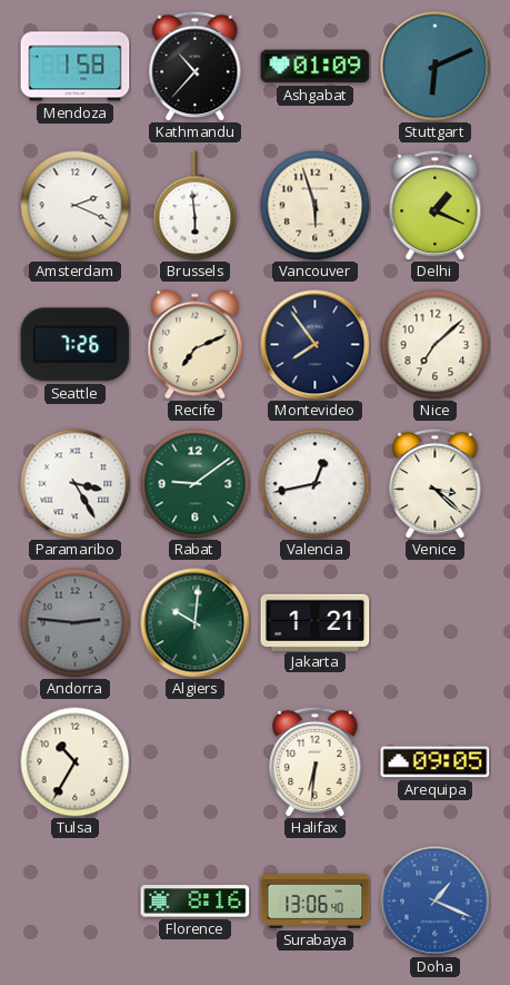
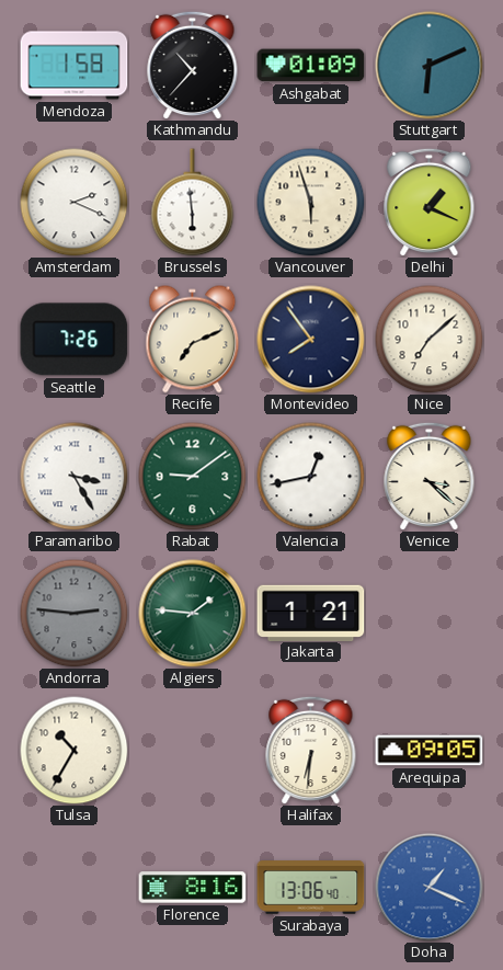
Algiers: 10:01 -> 1:46 (193, 614)
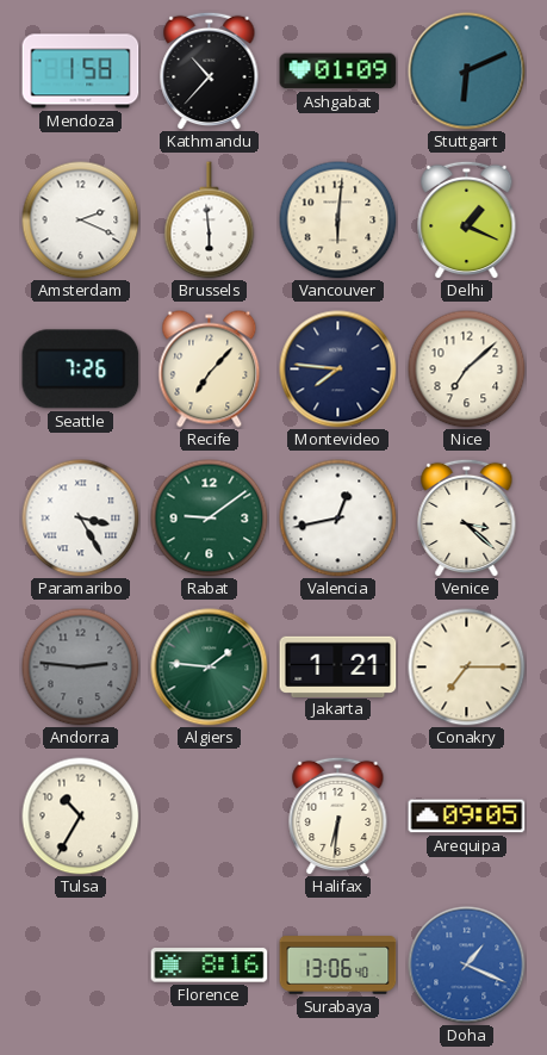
Vancouver: 5:57 -> 6:01 (338, 221)
Recife: 7:11 -> 7:07 (210, 370)
Montevideo: 7:54 -> 7:46 (338, 370)
Conakry: none -> 7:15 (467, 668)
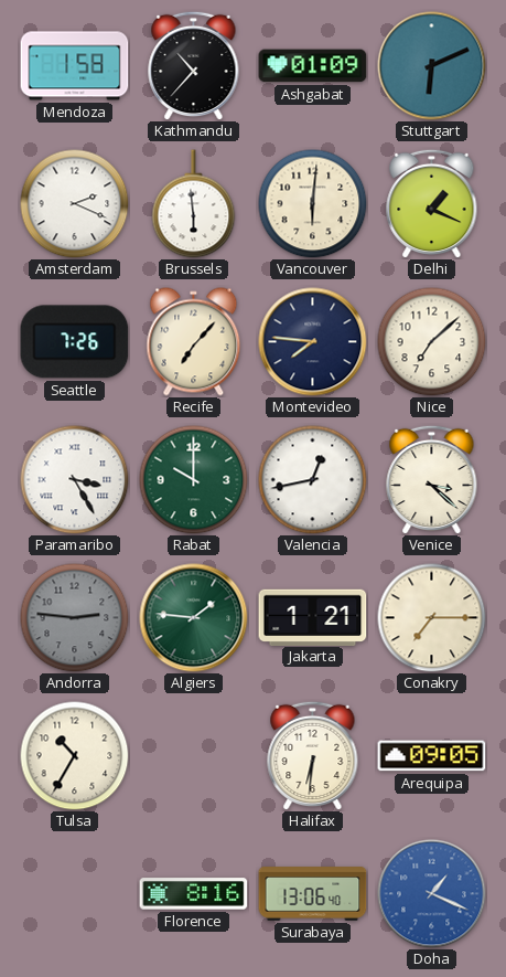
Rabat: 9:09 -> 10:00 (194, 480)
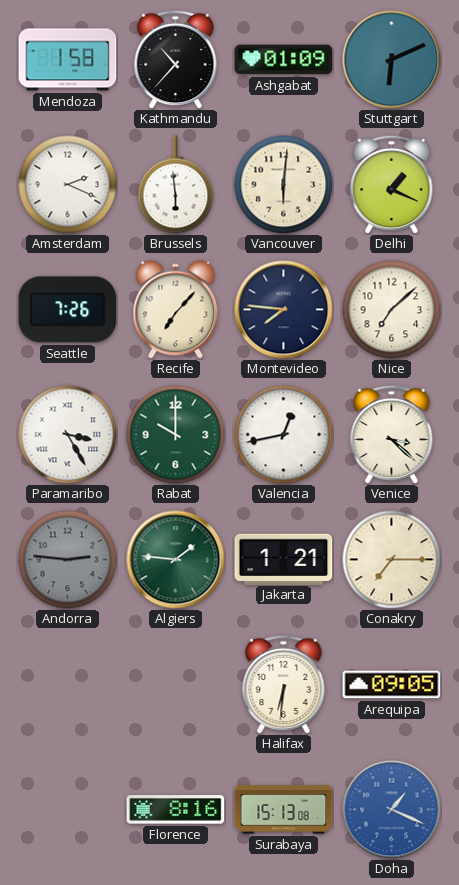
Tulsa: 10:35 -> none (75, 756)
Surabaya: 13:06 -> 15:13 (284, 810)
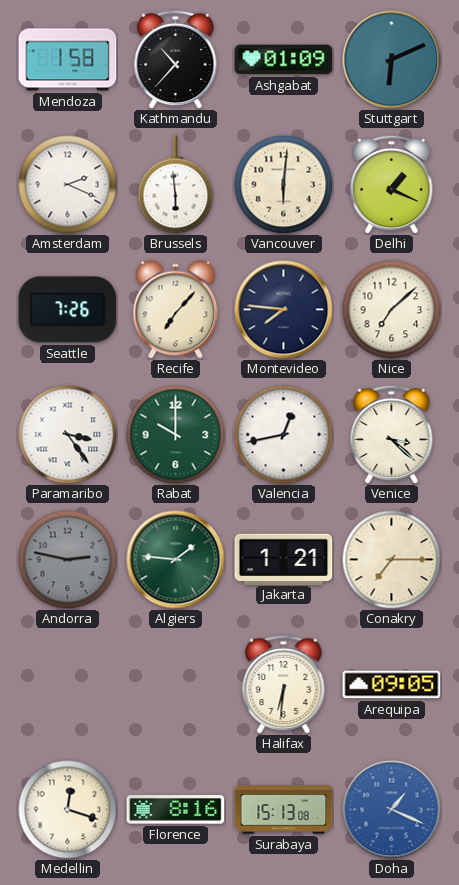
Paramaribo: 3:25 -> 3:24 (68, 435)
Andorra: 2:46 -> 2:47 (68, 560)
Medellin: none -> 12:18 (68, 810)
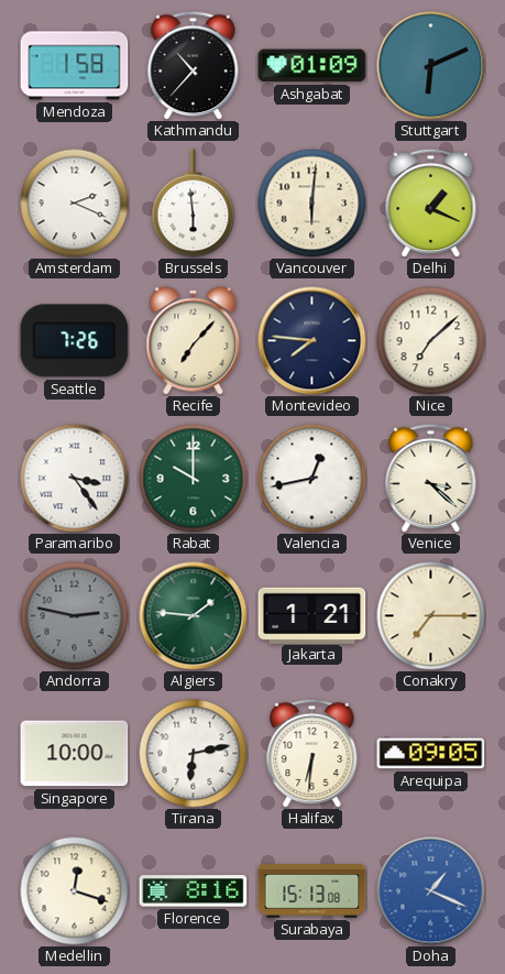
Singapore: none -> 10:00 (75, 754)
Tirana: none -> 6:13 (194, 754)
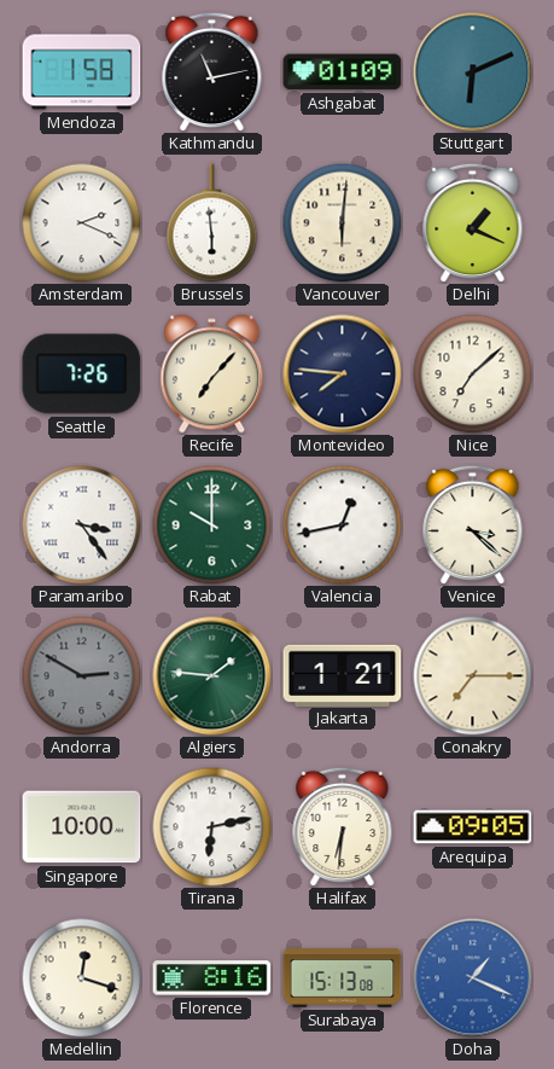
Kathmandu: 10:37 -> 11:13 (212, 71)
Andorra: 2:47 -> 2:50 (82, 676)
